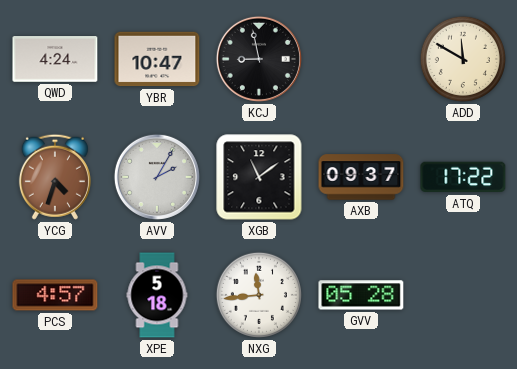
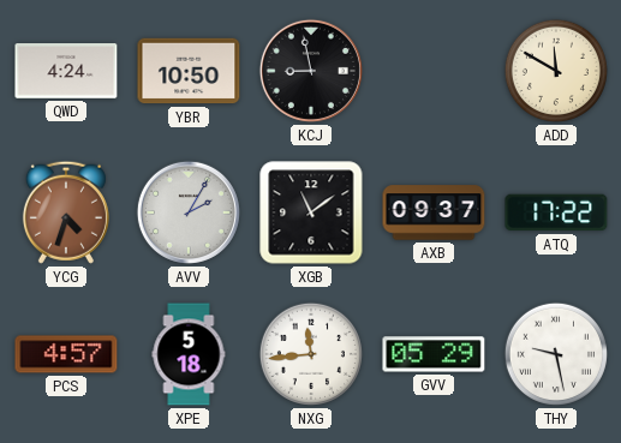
YBR: 10:47 -> 10:50 (189, 71)
GVV: 05:28 -> 05:29 (434, 354)
THY: none -> 9:28 (556, 354)
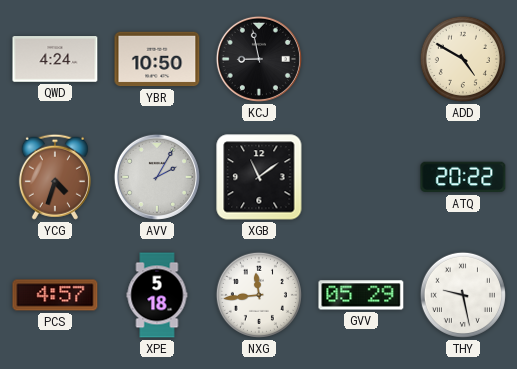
ADD: 11:50 -> 4:50 (463, 59)
AXB: 09:37 -> none (434, 212)
ATQ: 17:22 -> 20:22 (463, 177)
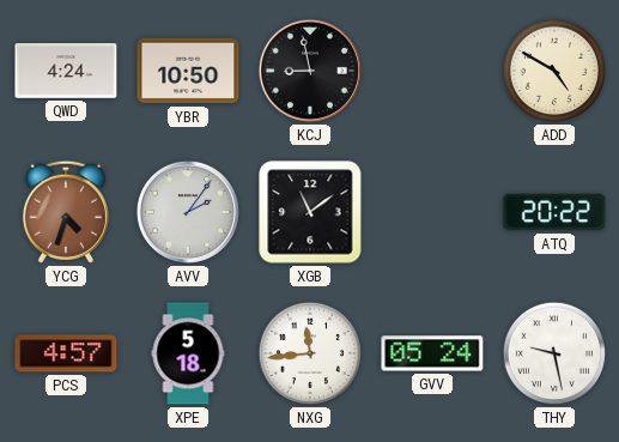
AVV: 2:05 -> 2:06 (188, 212)
GVV: 05:29 -> 05:24 (432, 353)
